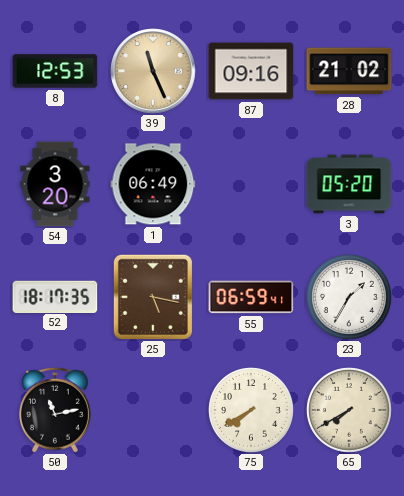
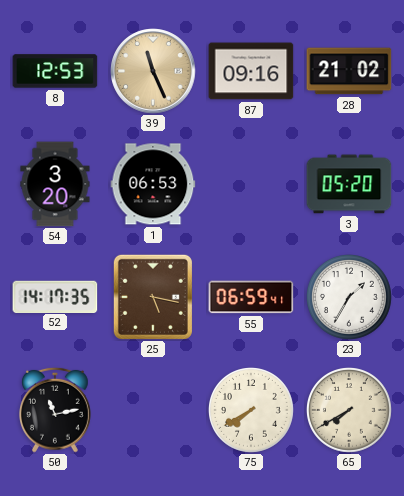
1: 06:49 -> 06:53 (153, 184)
52: 18:17 -> 14:17 (55, 296)
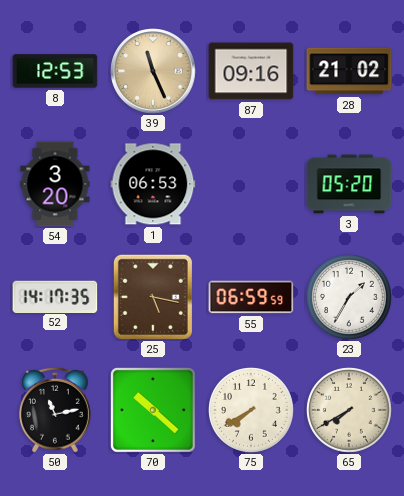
55: 06:59:41 -> 06:59:59 (251, 297)
70: none -> 10:22 (153, 410)
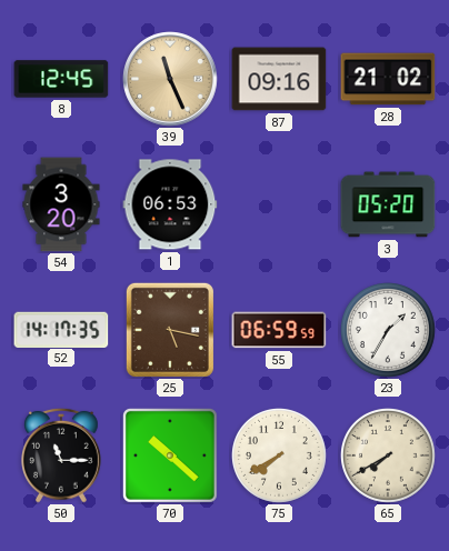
8: 12:53 -> 12:45 (61, 79)
50: 11:13 -> 11:15 (62, 455)
